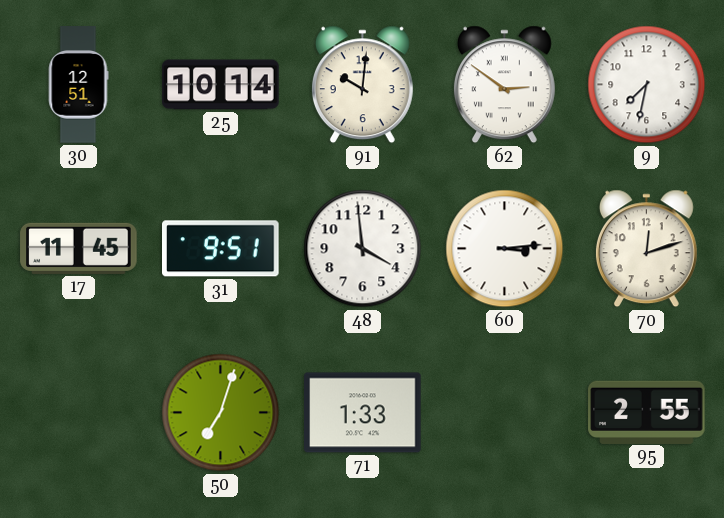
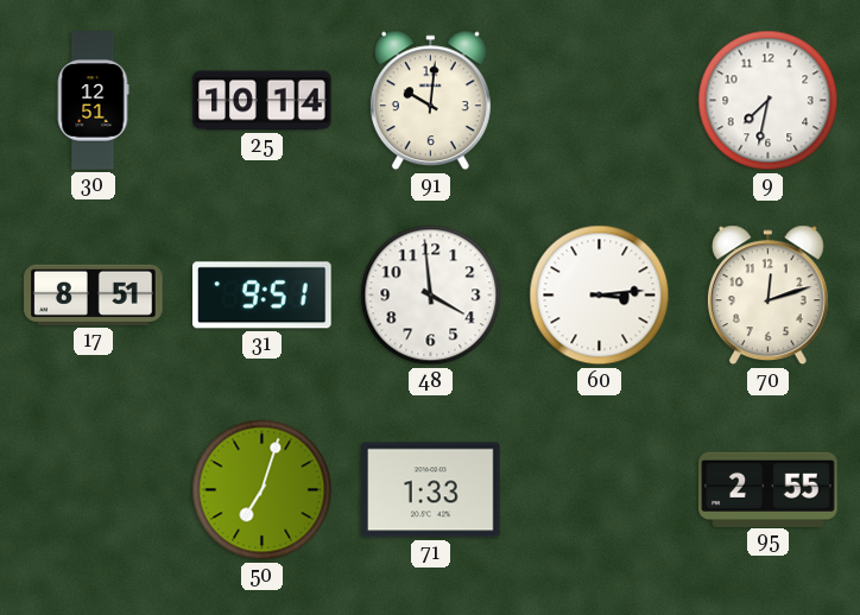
62: 2:51 -> none (504, 85)
17: 11:45 -> 8:51 (94, 294)
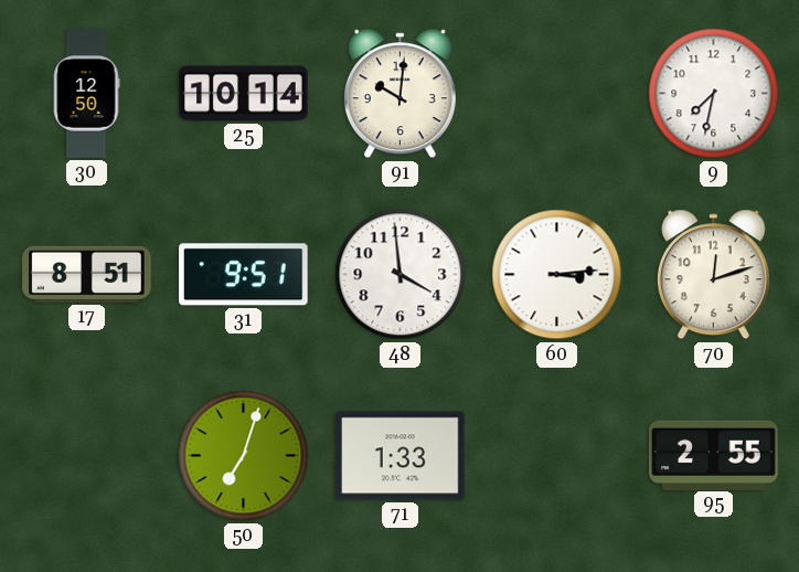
30: 12:51 -> 12:50 (86, 94)
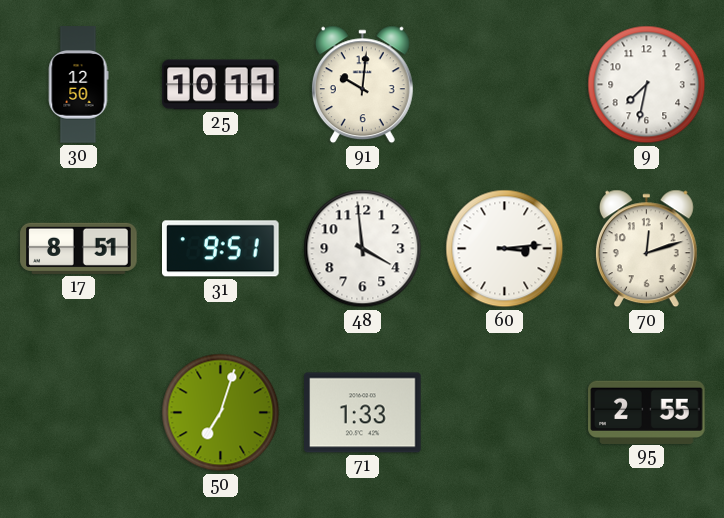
25: 10:14 -> 10:11 (221, 85)
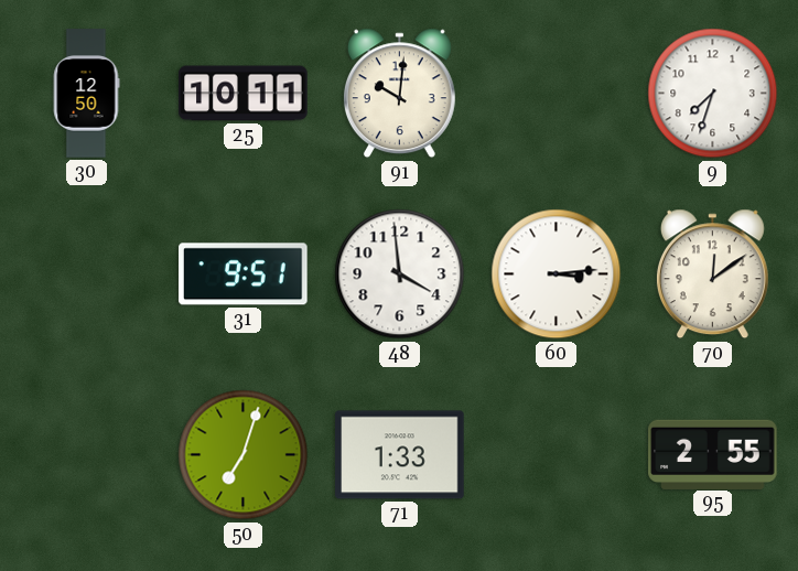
9: 7:32 -> 7:33 (713, 94)
17: 8:51 -> none (79, 248)
70: 12:12 -> 12:09 (712, 274)
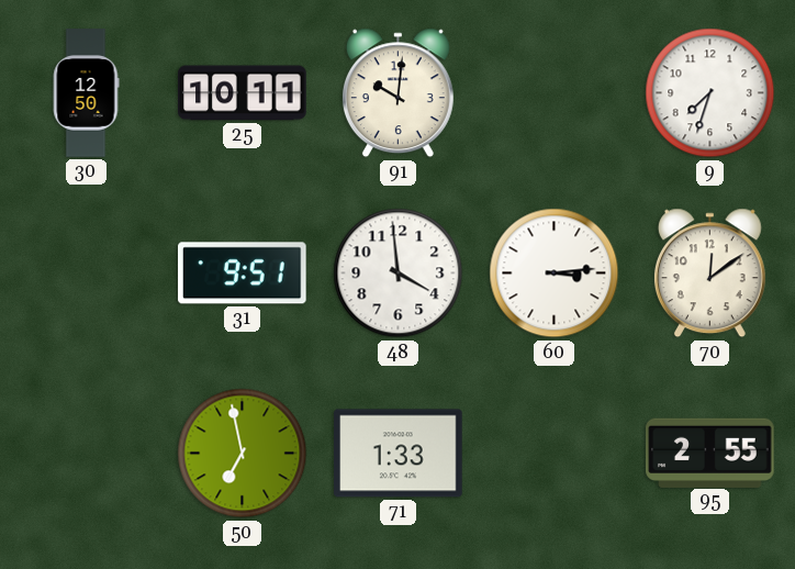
50: 7:03 -> 6:58 (243, 454)
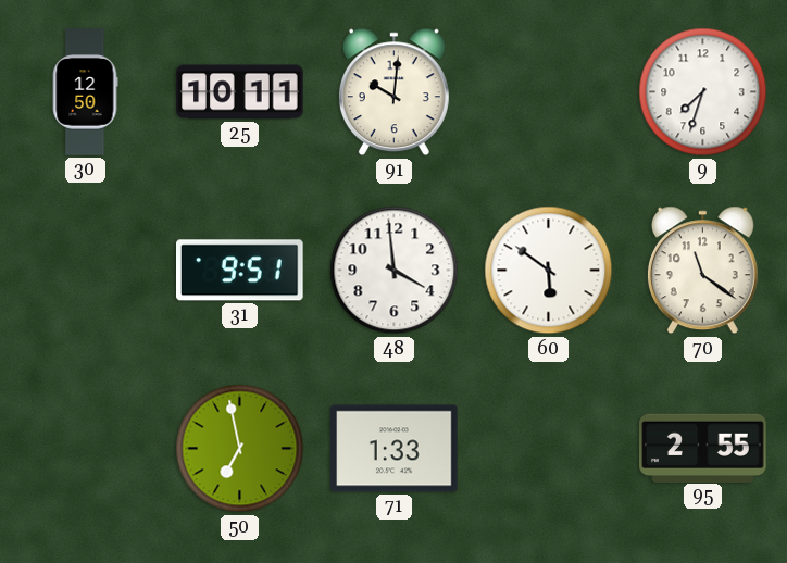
60: 3:14 -> 5:51 (549, 271)
70: 12:09 -> 11:21 (702, 271)
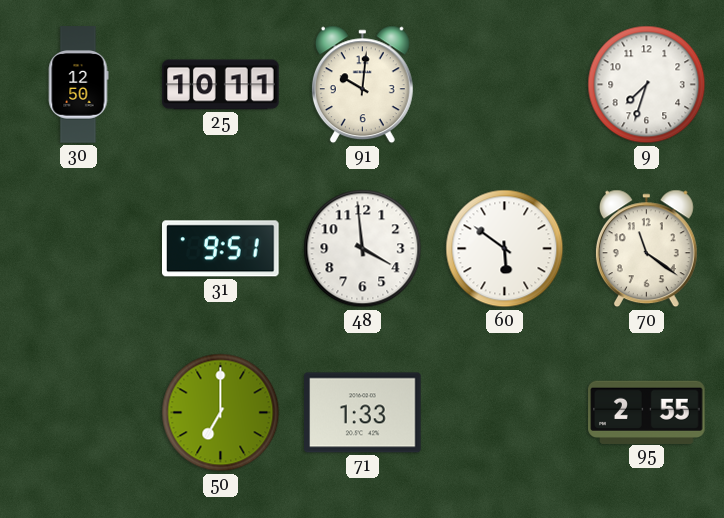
50: 6:58 -> 7:00 (221, 413)
